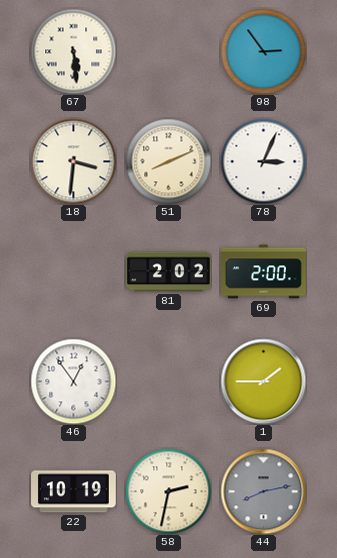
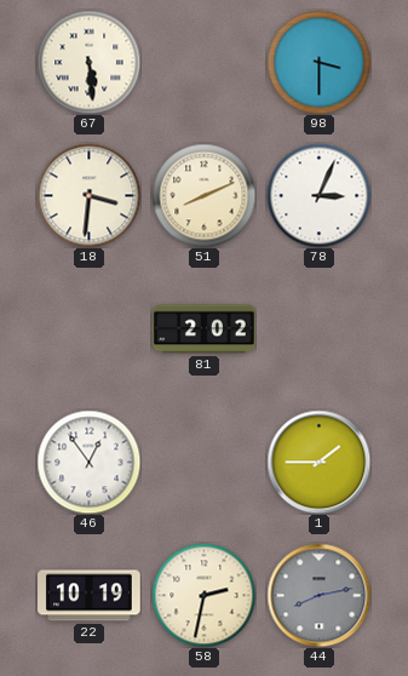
98: 2:54 -> 3:30 (318, 62)
69: 2:00 -> none (264, 272)
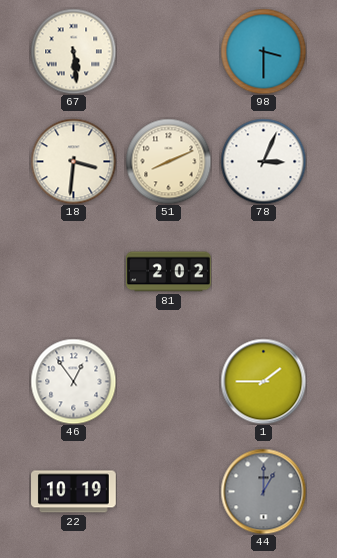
58: 2:32 -> none (203, 595)
44: 8:13 -> 1:00 (263, 491)
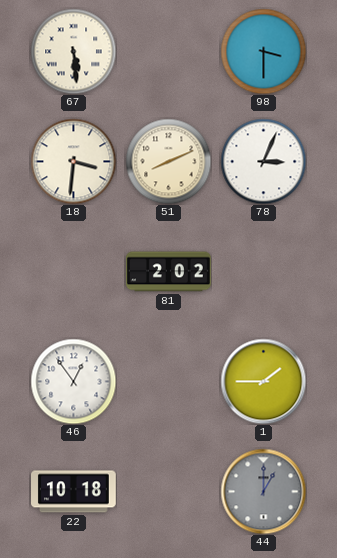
22: 10:19 -> 10:18 (74, 492)
